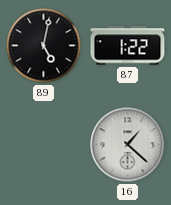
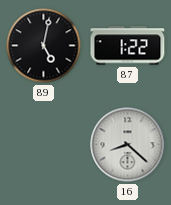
16: 1:22 -> 8:22 (128, 145)
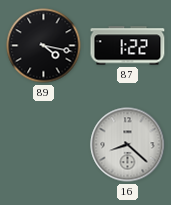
89: 5:02 -> 4:17 (44, 46)
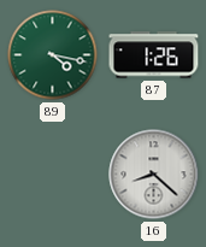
89 dial: black -> green (53, 55)
87: 1:22 -> 1:26 (154, 55)
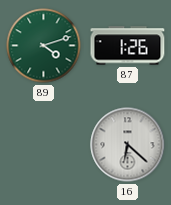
89: 4:17 -> 4:12 (44, 46)
16: 8:22 -> 6:22 (128, 145)
